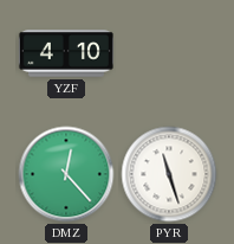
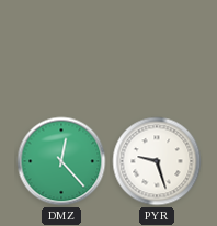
YZF: 4:10 -> none (66, 53)
PYR: 11:27 -> 9:27 (157, 161)
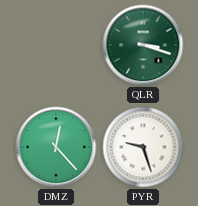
QLR: none -> 3:18 (143, 45)
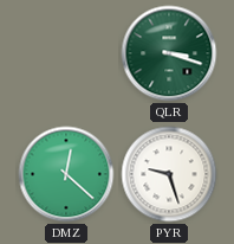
DMZ: 12:23 -> 12:22 (66, 174)
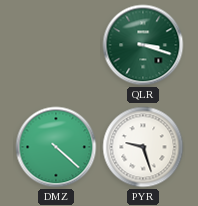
DMZ: 12:22 -> 4:22 (56, 147)
